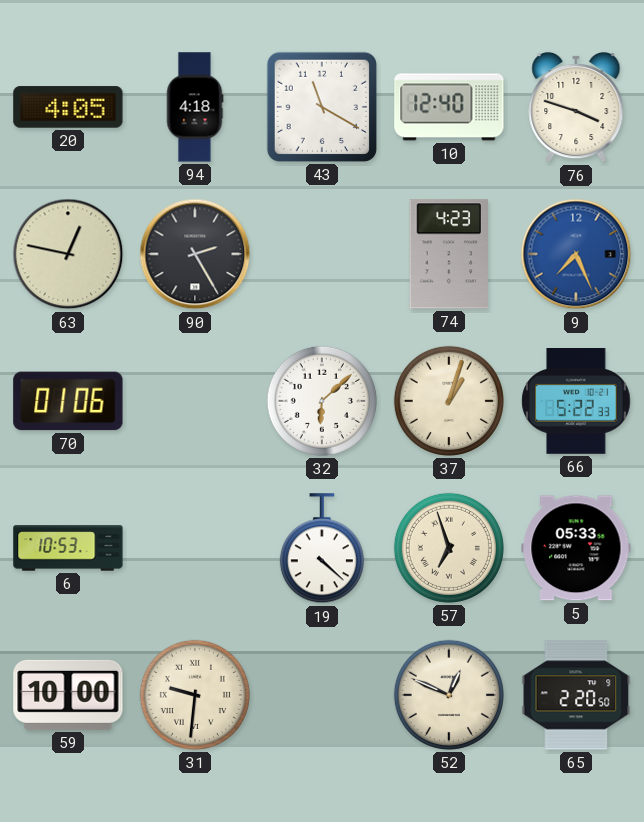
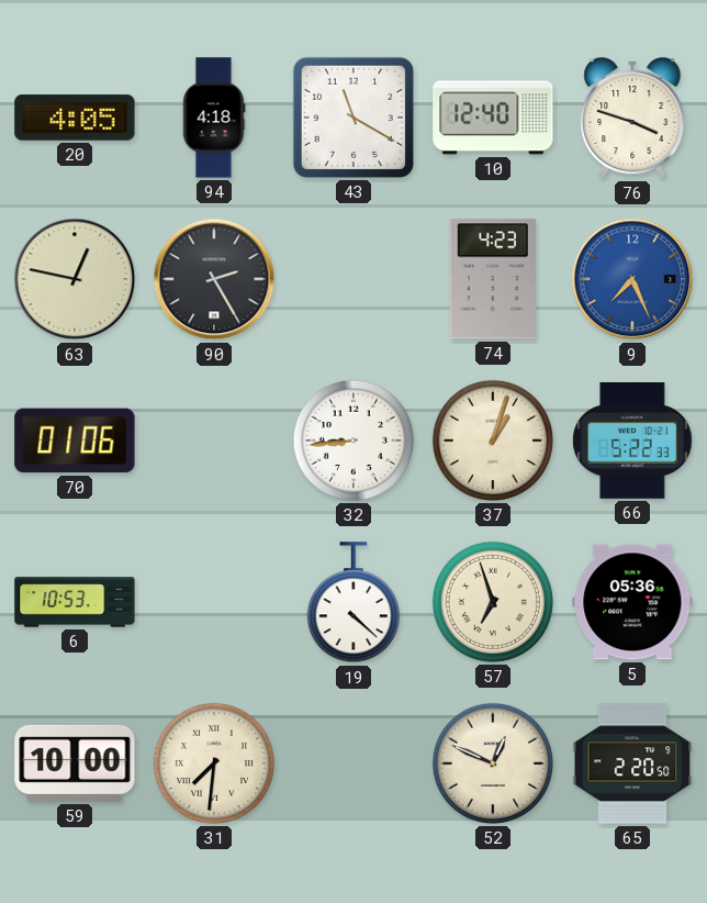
32: 6:08 -> 8:44 (353, 441)
5: 05:33 -> 05:36 (632, 602)
31: 9:31 -> 7:31 (214, 763)
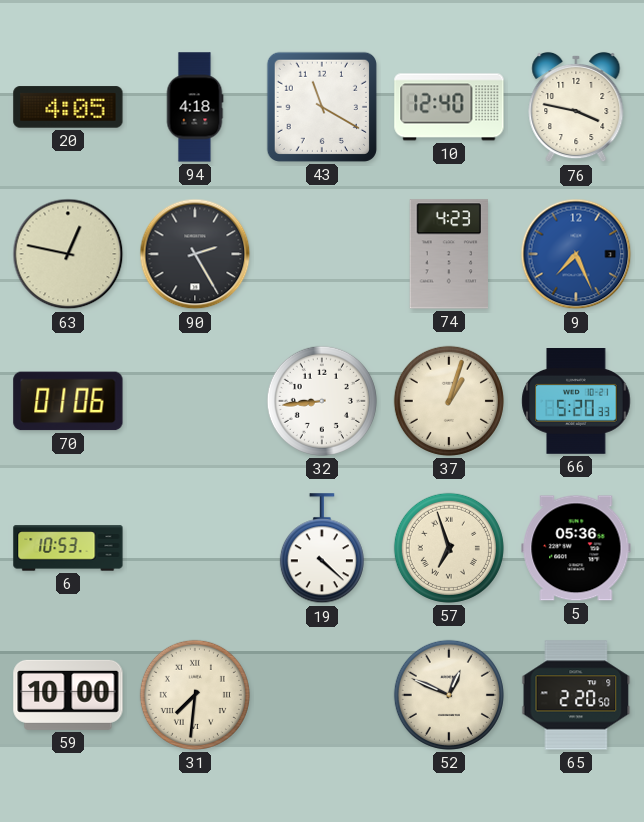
76: 3:48 -> 3:47 (576, 107)
66: 5:22 -> 5:20 (576, 402)
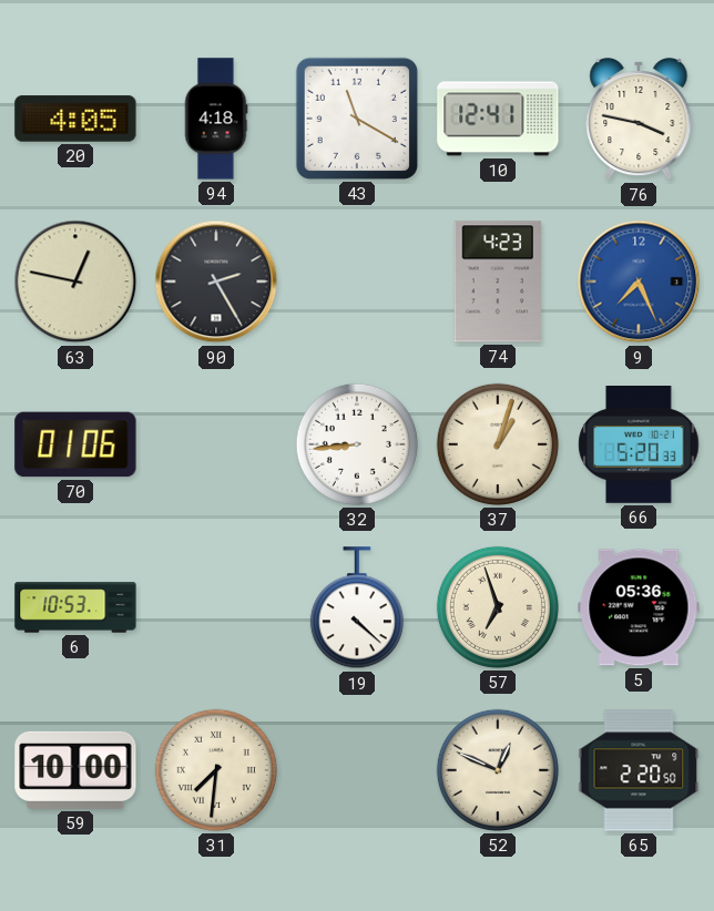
10: 12:40 -> 12:41 (498, 119)
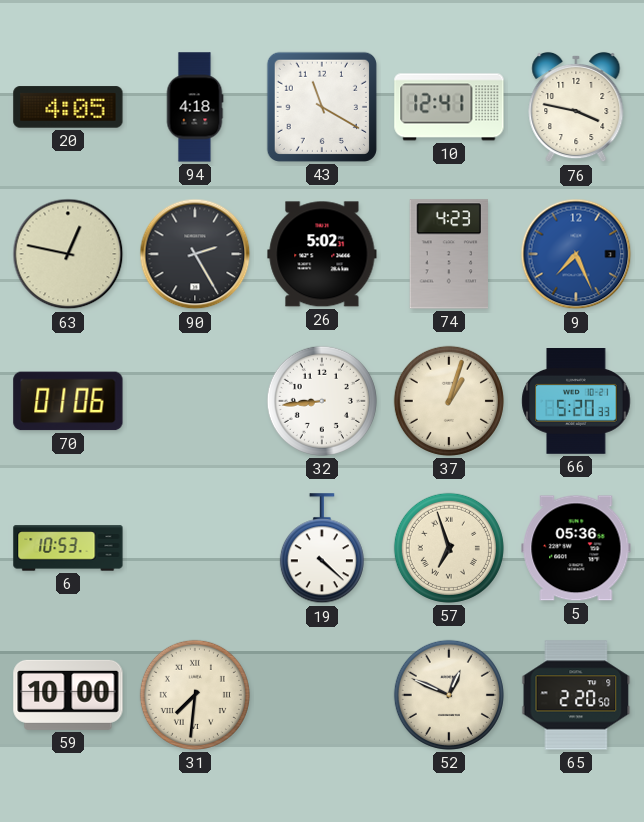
26: none -> 5:02 (322, 254)
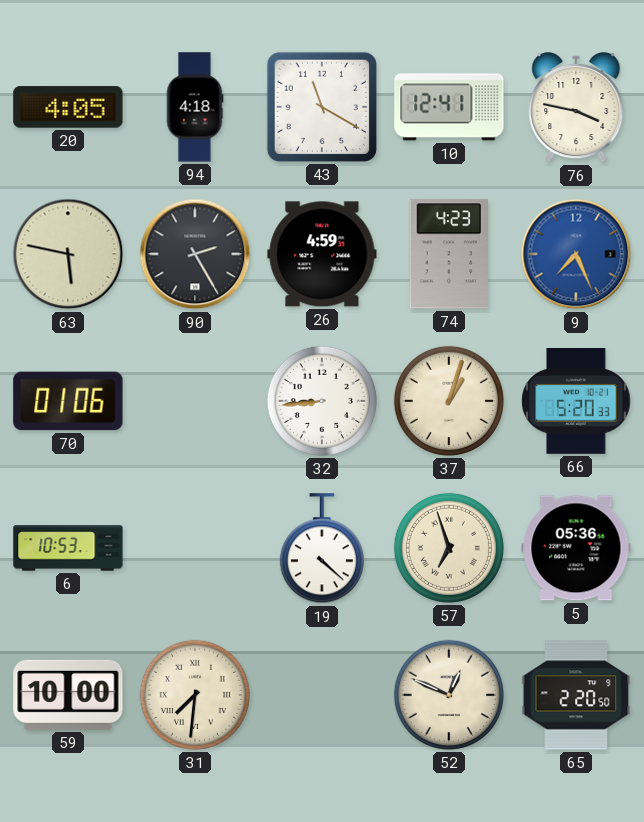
63: 12:47 -> 5:47 (68, 254)
26: 5:02 -> 4:59 (322, 254)
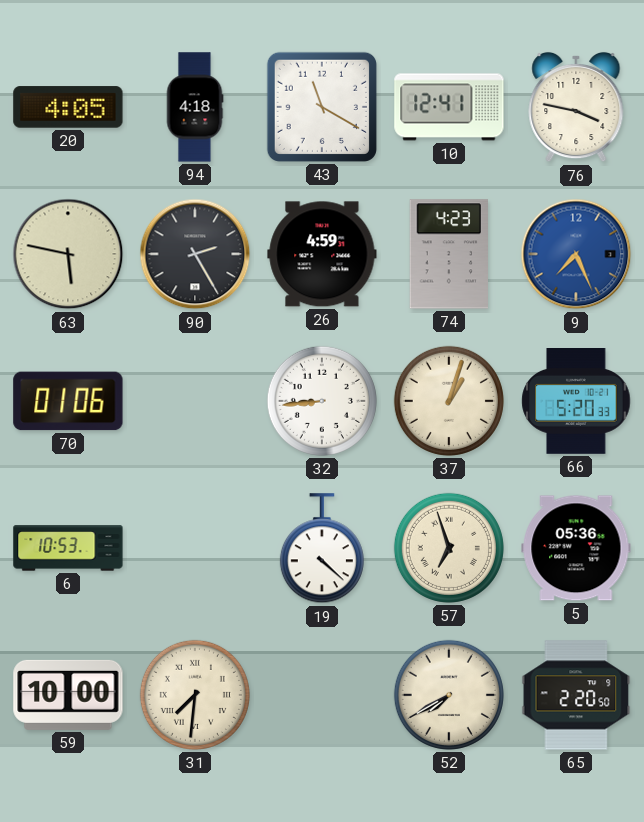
52: 12:49 -> 7:40 (449, 695)
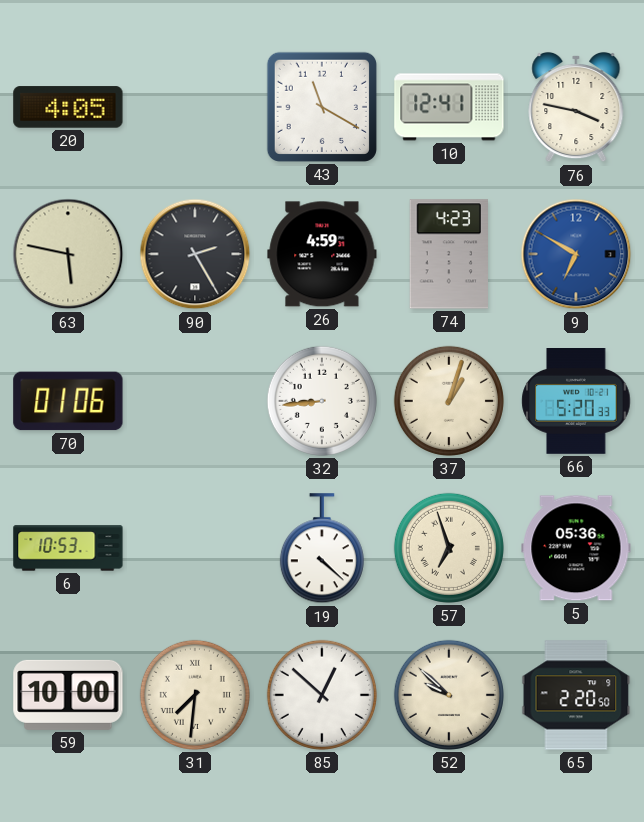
94: 4:18 -> none (195, 107)
9: 7:26 -> 6:50 (576, 254)
85: none -> 12:52 (322, 695)
52: 7:40 -> 9:52 (449, 695)
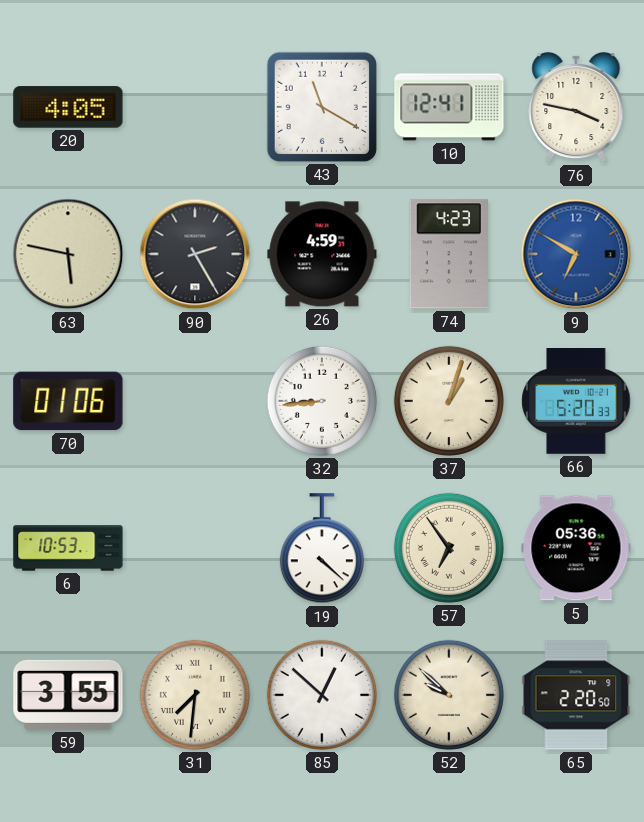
57: 6:57 -> 6:54 (449, 548)
59: 10:00 -> 3:55 (68, 695)
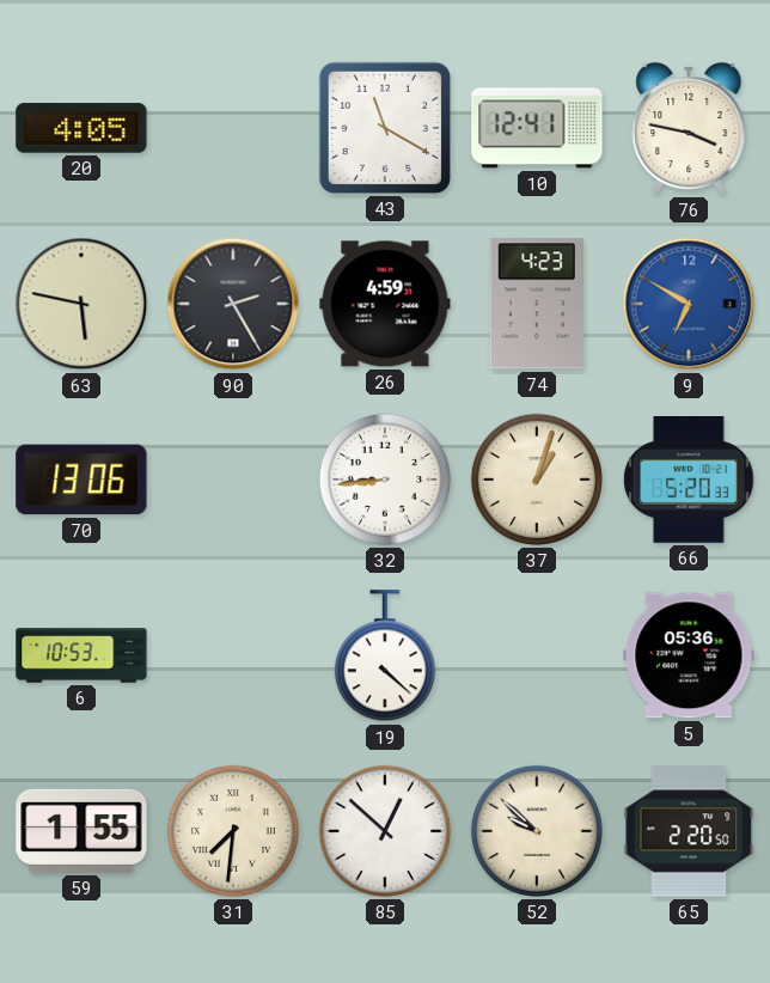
70: 01:06 -> 13:06 (81, 480)
57: 6:54 -> none (449, 548)
59: 3:55 -> 1:55 (81, 831)
